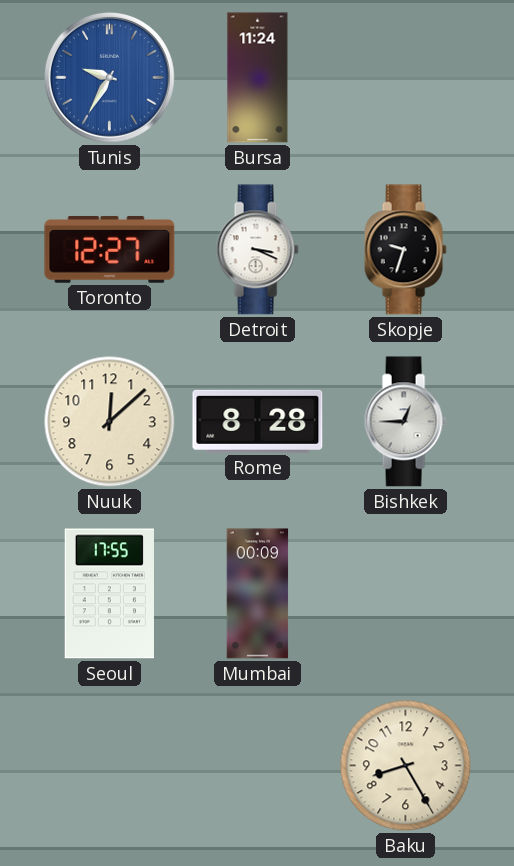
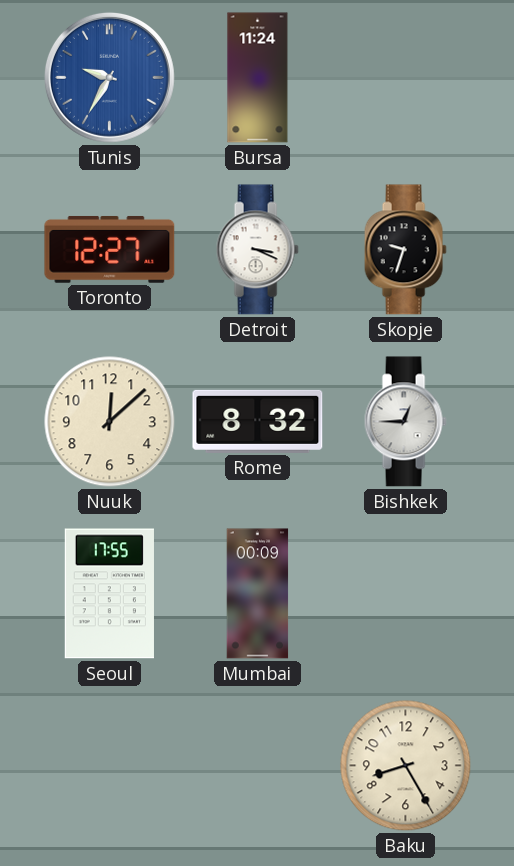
Rome: 8:28 -> 8:32 (258, 421)
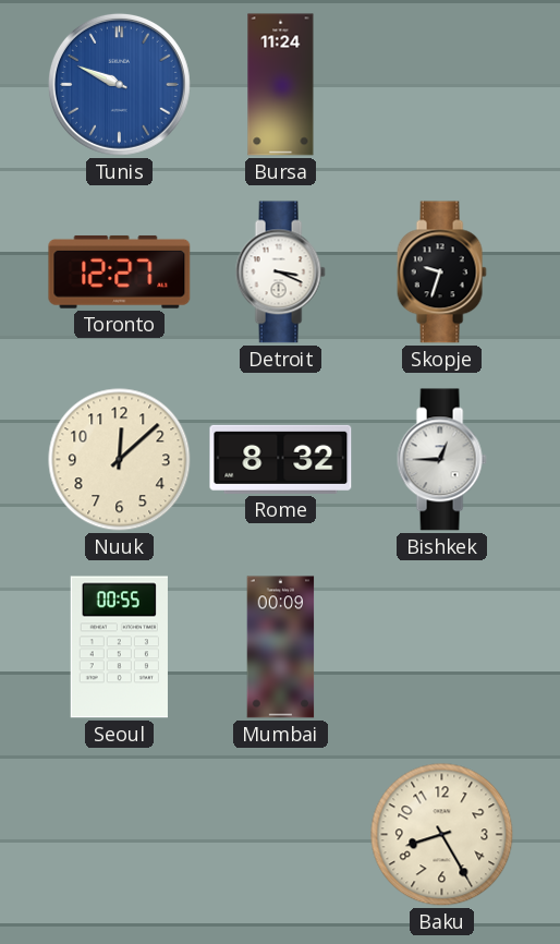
Tunis: 9:35 -> 9:49 (119, 84)
Seoul: 17:55 -> 00:55 (119, 648)
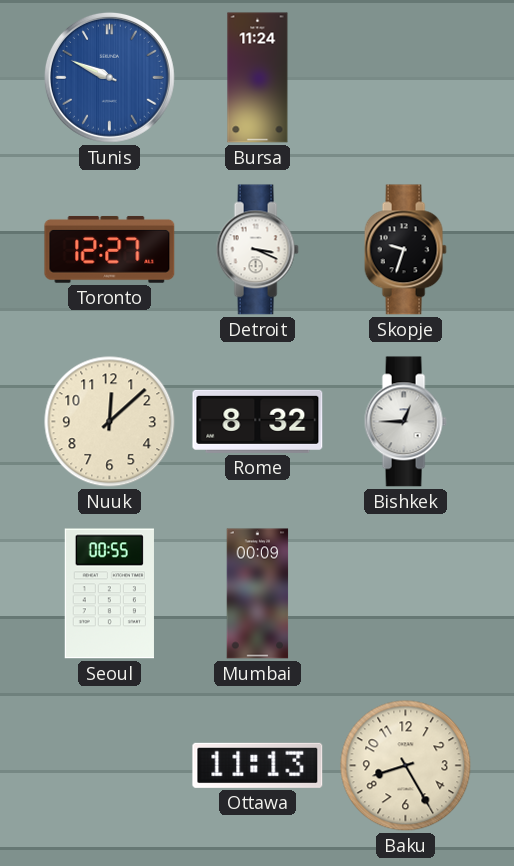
Ottawa: none -> 11:13 (258, 765)
